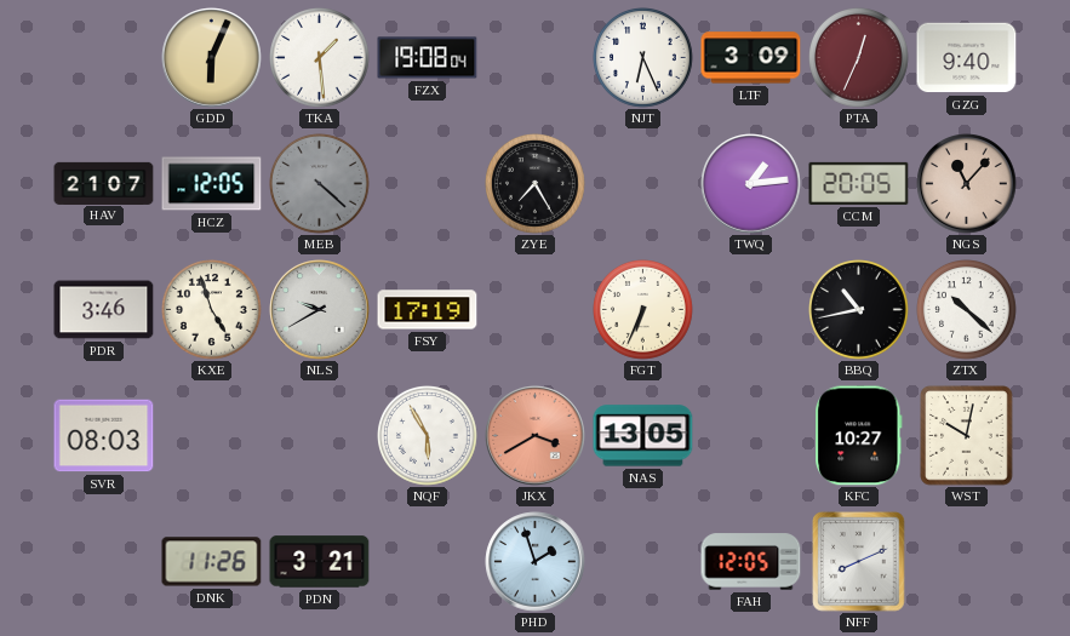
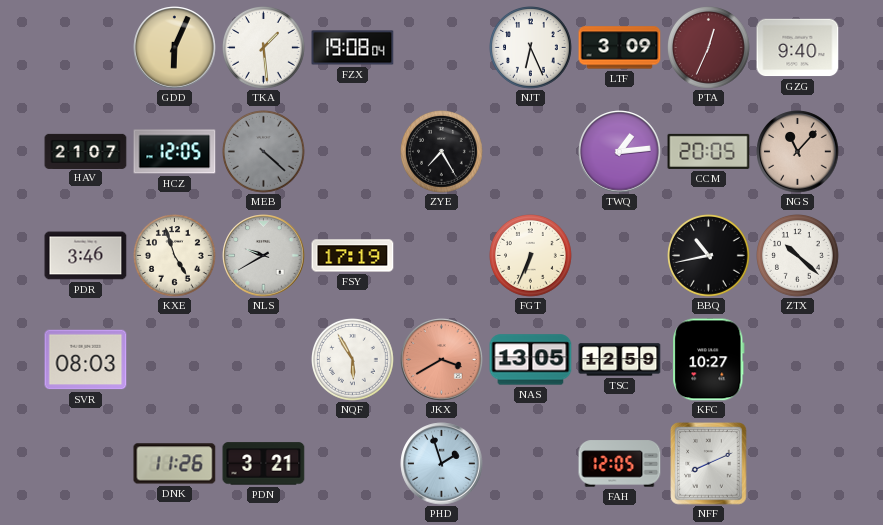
TSC: none -> 12:59 (620, 360)
WST: 10:02 -> none (967, 436)
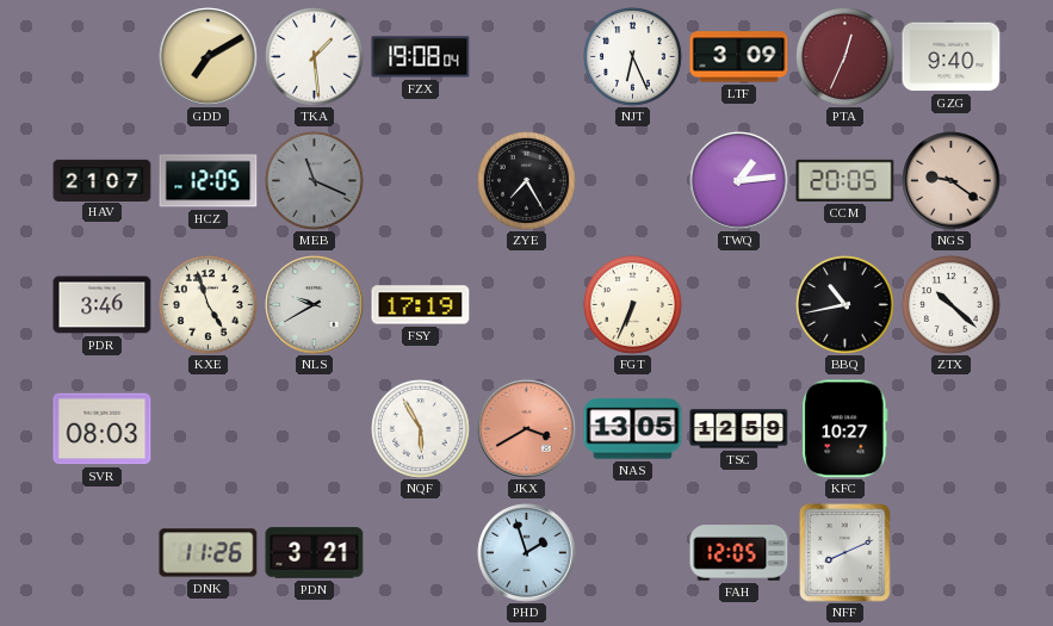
GDD: 6:04 -> 7:10 (209, 57)
MEB: 4:22 -> 11:19 (315, 181)
NGS: 11:07 -> 9:21 (952, 181)
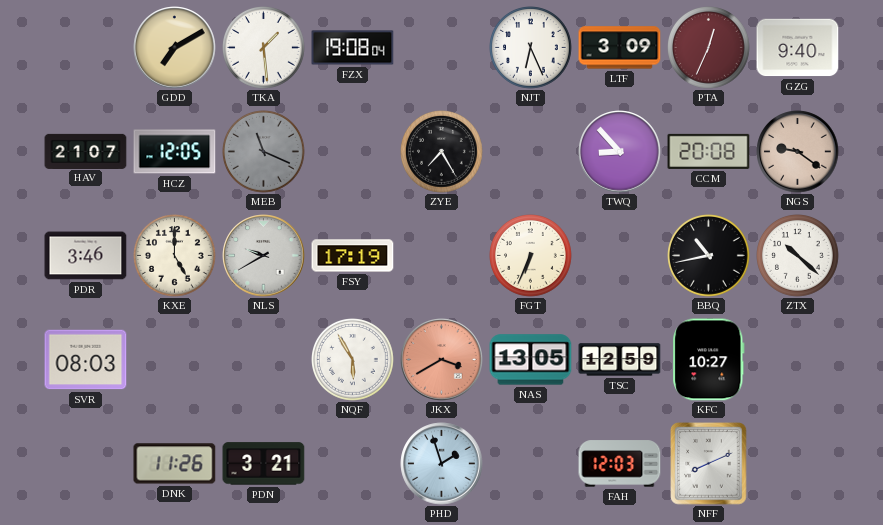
TWQ: 1:14 -> 8:53 (620, 152)
CCM: 20:05 -> 20:08 (709, 151)
KXE: 4:57 -> 5:00 (175, 256)
FAH: 12:05 -> 12:03 (620, 464)
